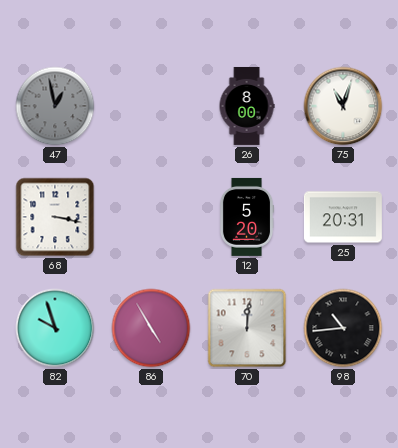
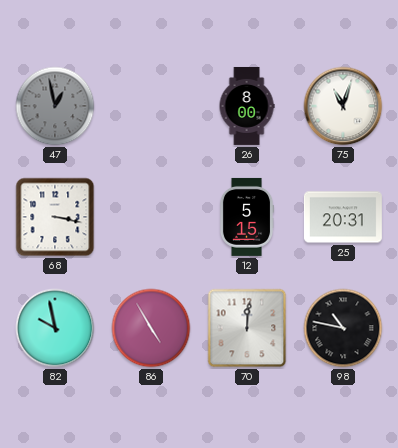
12: 5:20 -> 5:15 (247, 217)
82: 9:57 -> 9:58 (55, 328)
98: 10:44 -> 10:47 (343, 328)
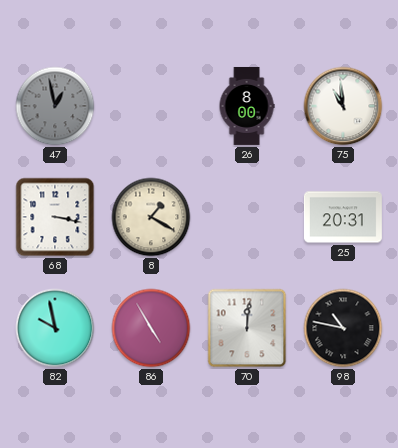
75: 11:03 -> 10:59 (343, 106)
8: none -> 1:20 (151, 217)
12: 5:15 -> none (247, 217)
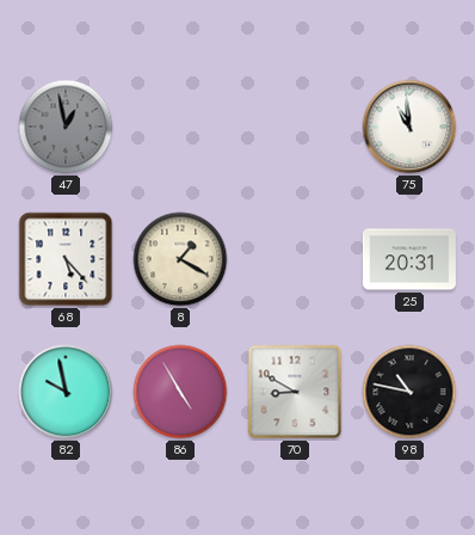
26: 8:00 -> none (247, 106)
68: 3:17 -> 5:23 (66, 259)
70: 12:01 -> 8:50 (295, 392)
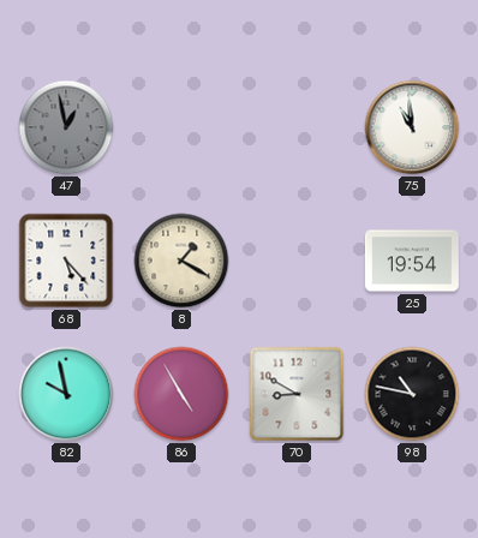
25: 20:31 -> 19:54 (412, 261)
